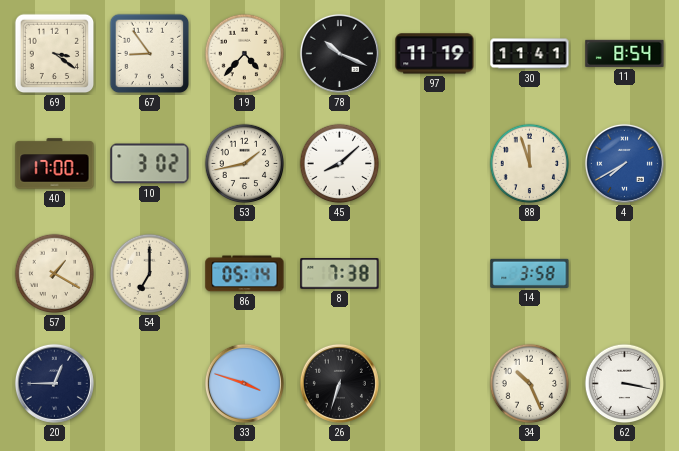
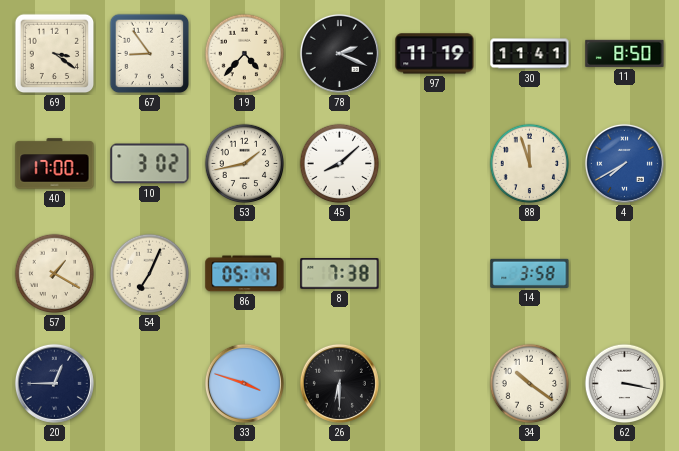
78: 10:19 -> 2:19 (339, 53)
11: 8:54 -> 8:50 (625, 53)
54: 7:00 -> 7:04 (150, 274)
26: 6:33 -> 6:30 (339, 383)
34: 10:26 -> 10:21 (530, 384)
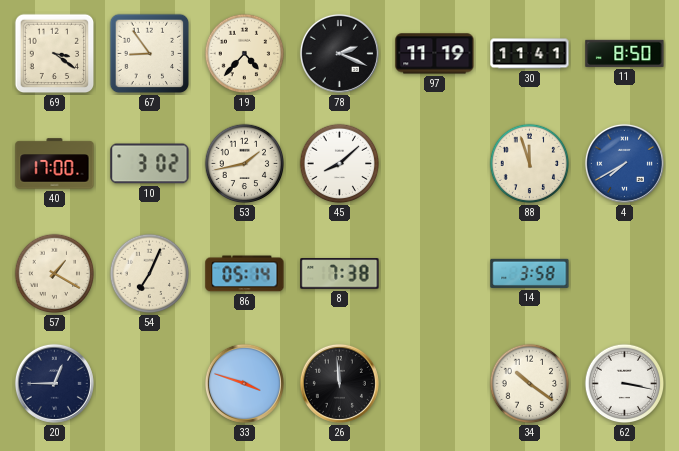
26: 6:30 -> 11:59 (339, 383)
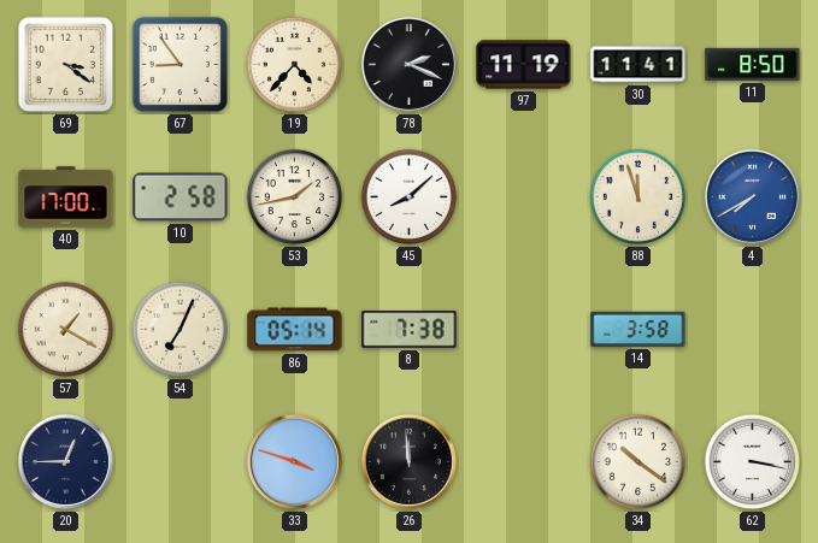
10: 3:02 -> 2:58 (181, 197)
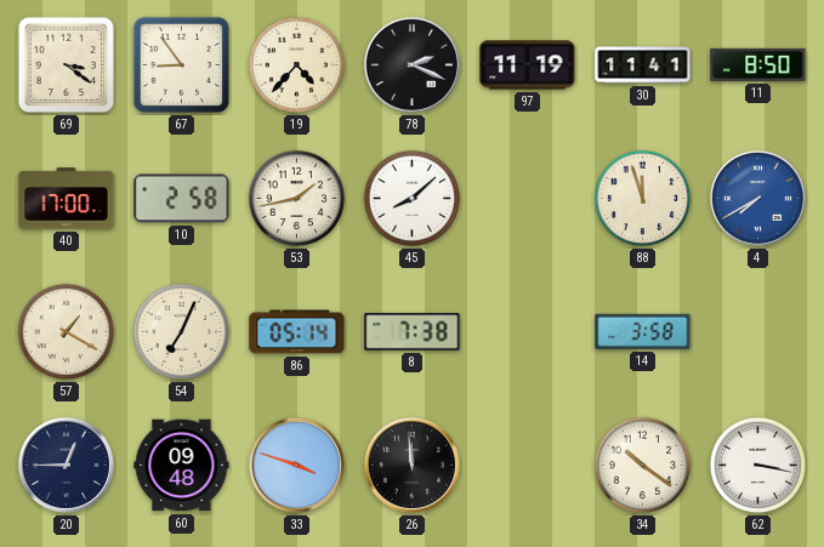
60: none -> 09:48 (182, 466)
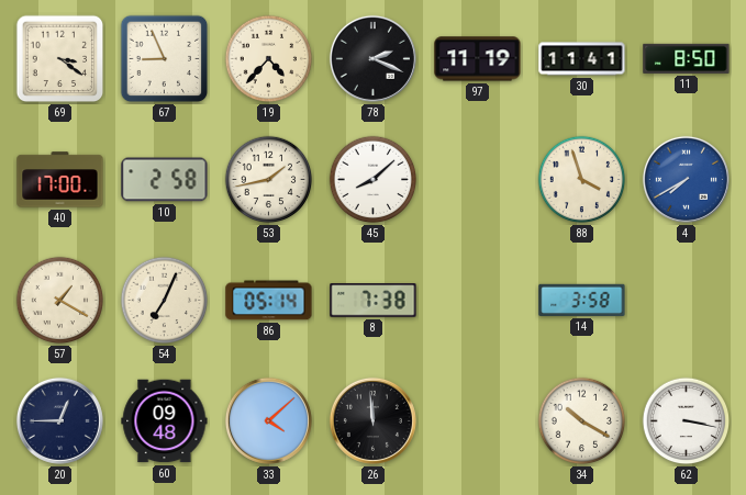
67: 8:54 -> 8:56 (165, 59)
88: 11:57 -> 3:57 (582, 180)
33: 3:48 -> 4:08 (268, 420)
34: 10:21 -> 10:20 (582, 421)
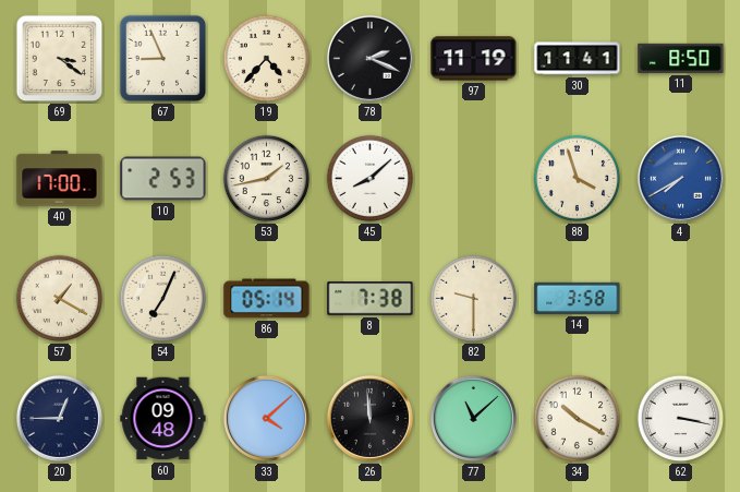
10: 2:58 -> 2:53 (163, 179)
82: none -> 9:30 (474, 299)
77: none -> 11:08 (473, 418)
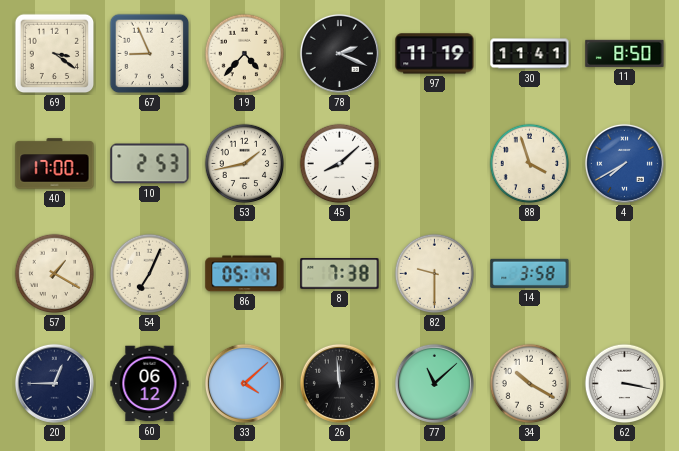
60: 09:48 -> 06:12 (150, 384)
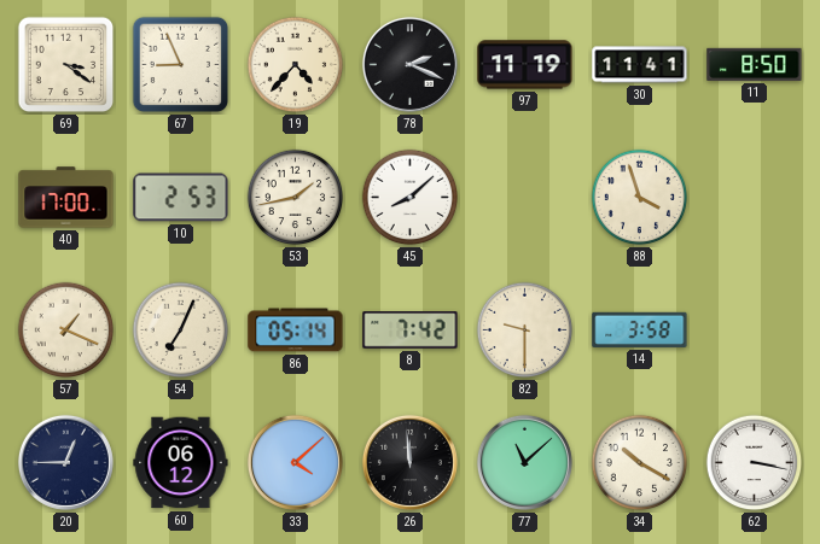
4: 7:40 -> none (624, 163)
57: 1:20 -> 1:19 (66, 331)
8: 7:38 -> 7:42 (411, 331)
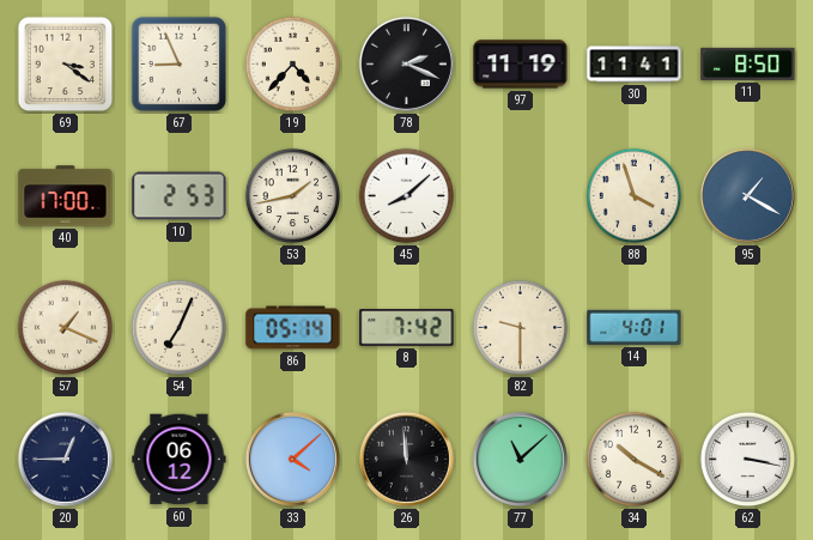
95: none -> 1:20 (747, 195)
14: 3:58 -> 4:01 (635, 327)
